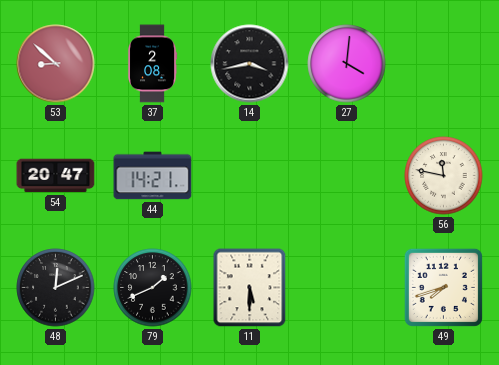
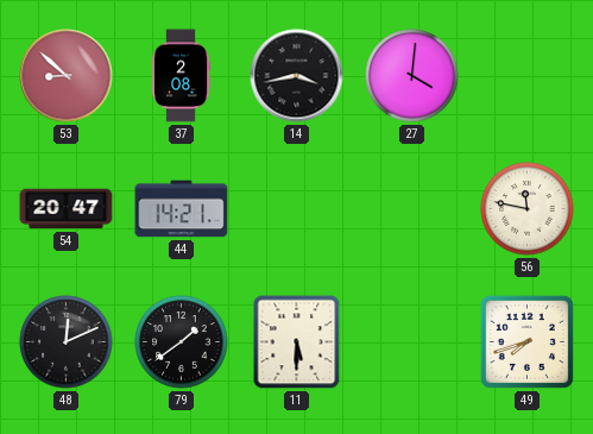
79: 1:41 -> 1:39 (182, 342)
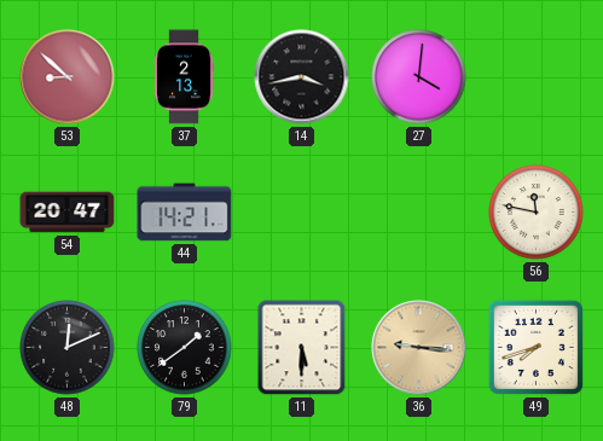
37: 2:08 -> 2:13 (184, 77)
36: none -> 9:16 (419, 348)
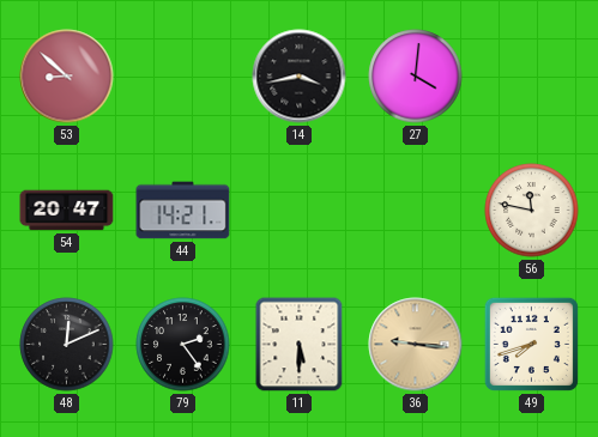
37: 2:13 -> none (184, 77)
79: 1:39 -> 2:24 (183, 345)
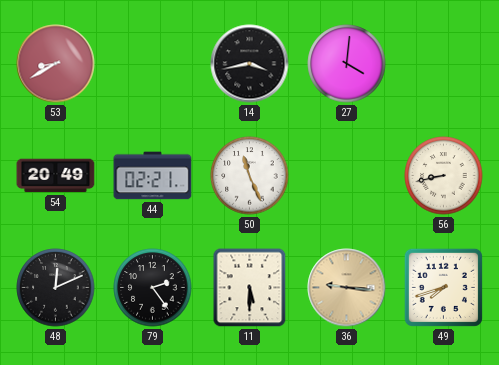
53: 8:52 -> 8:40 (56, 64)
54: 20:47 -> 20:49 (56, 176)
44: 14:21 -> 02:21 (153, 176)
50: none -> 11:26 (250, 176)
56: 11:47 -> 8:43 (444, 176)
